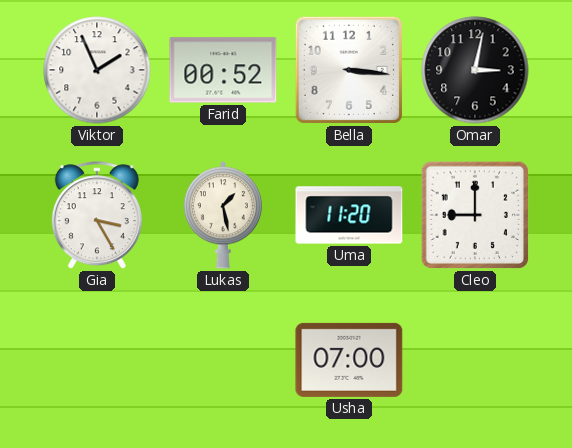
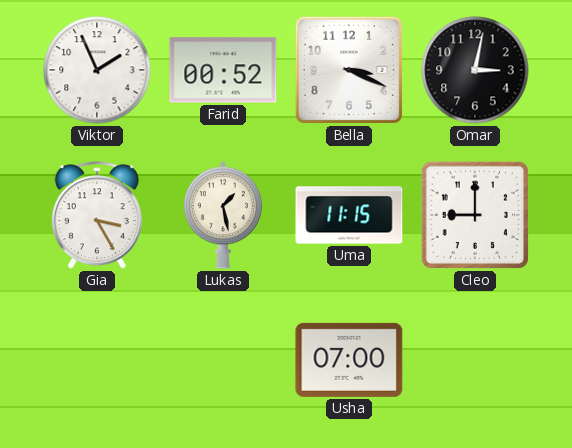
Bella: 3:16 -> 3:19 (349, 70)
Uma: 11:20 -> 11:15 (349, 215)
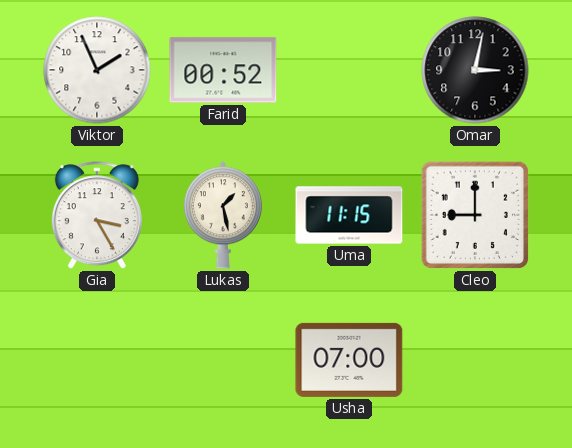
Bella: 3:19 -> none (349, 70)
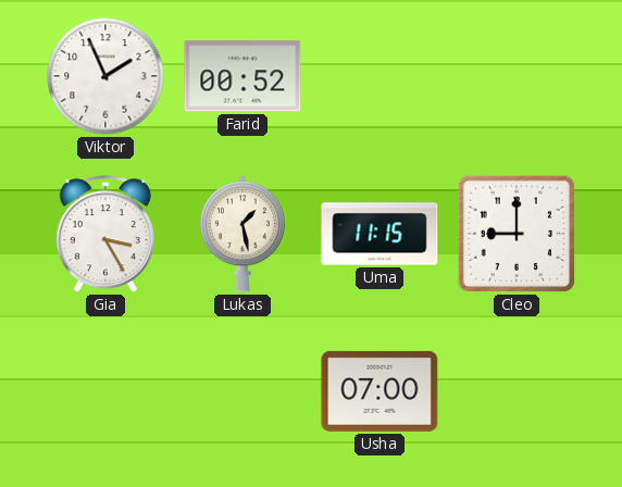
Omar: 3:02 -> none (475, 70)
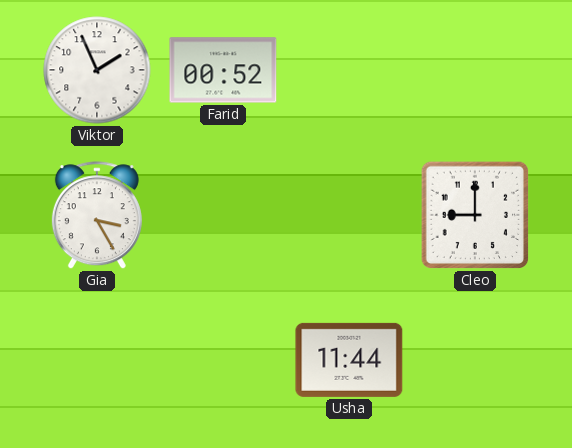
Lukas: 1:28 -> none (242, 234)
Uma: 11:15 -> none (380, 234)
Usha: 07:00 -> 11:44 (349, 360)
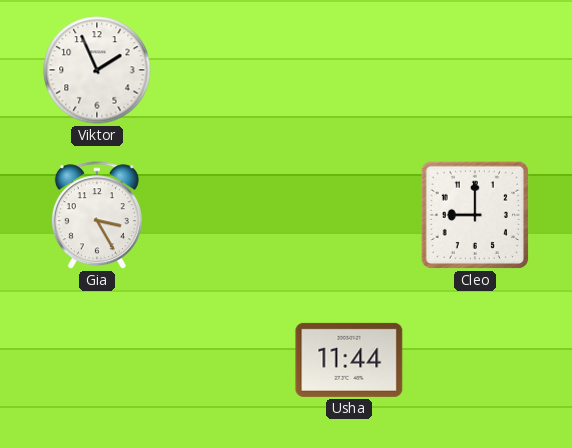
Farid: 00:52 -> none (223, 70)
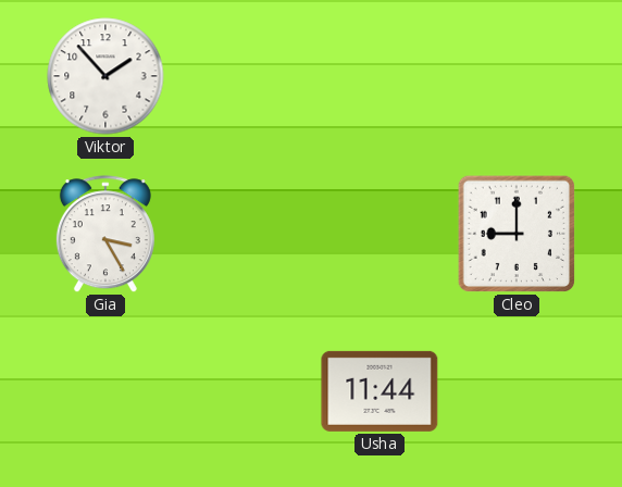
Viktor: 1:56 -> 1:53 (105, 76)
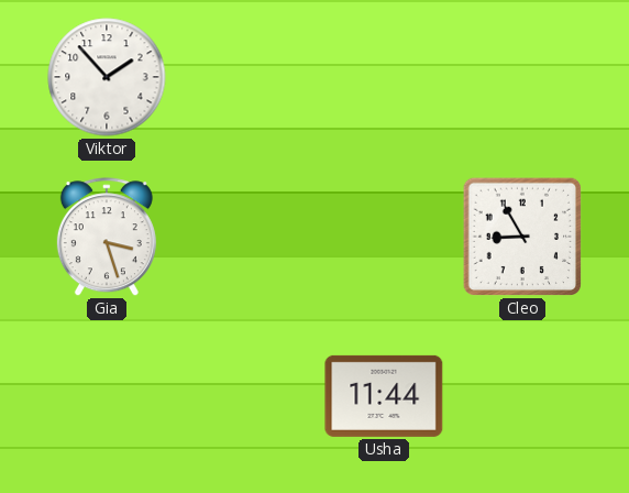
Gia: 3:25 -> 3:27 (107, 238)
Cleo: 9:00 -> 8:55 (522, 237)
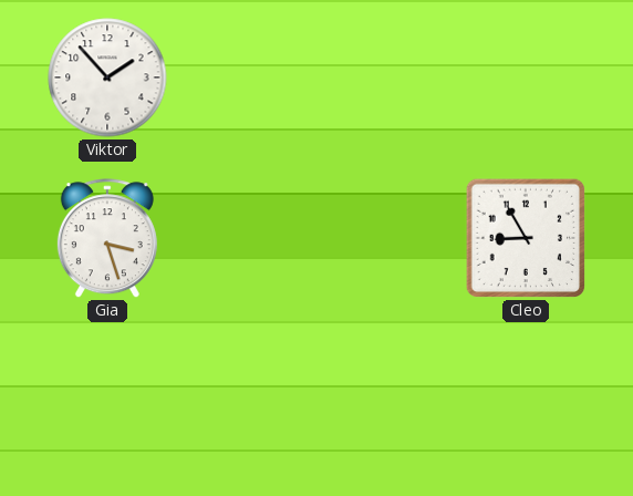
Usha: 11:44 -> none (384, 396)
